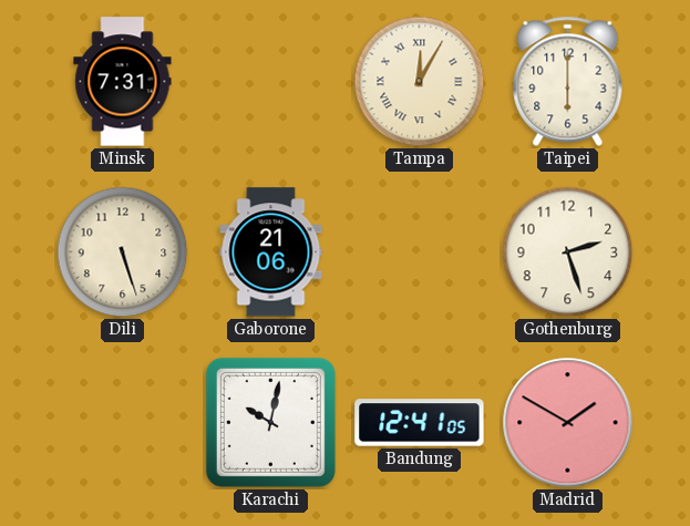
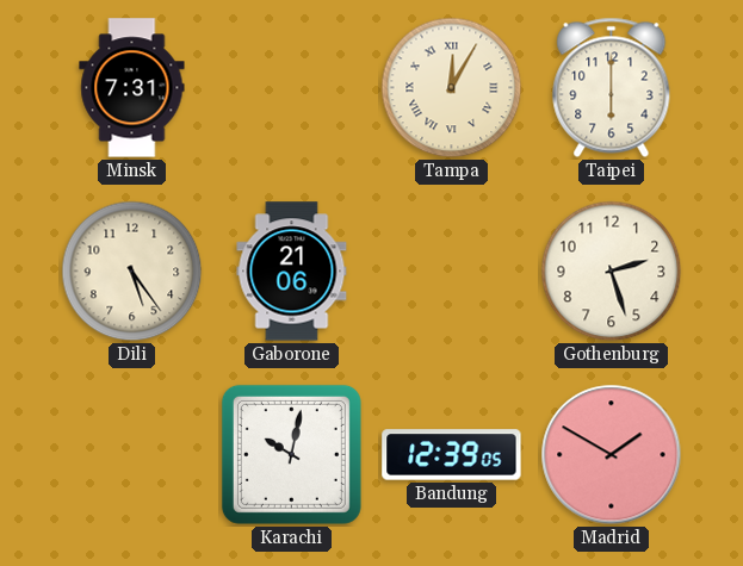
Dili: 5:27 -> 5:24 (132, 272)
Bandung: 12:41 -> 12:39 (452, 455)
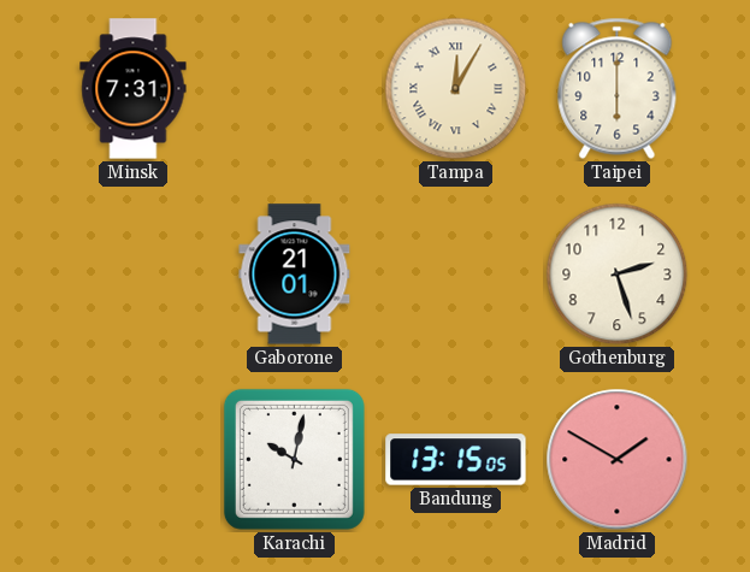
Dili: 5:24 -> none (132, 272)
Gaborone: 21:06 -> 21:01 (295, 275)
Bandung: 12:39 -> 13:15 (456, 460)
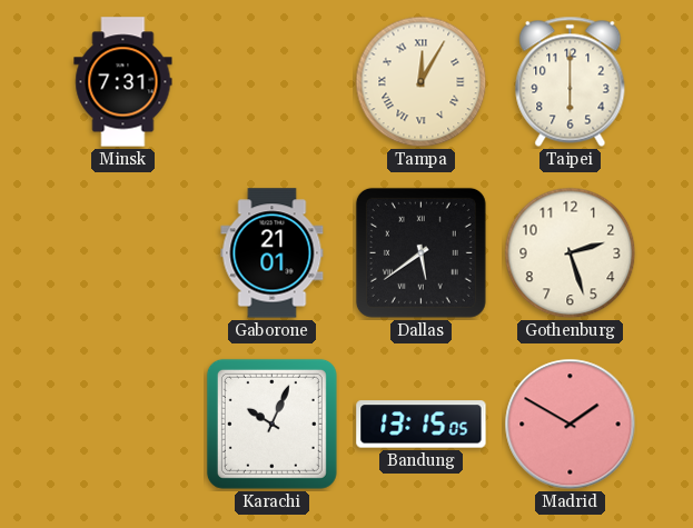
Dallas: none -> 5:39 (420, 252)
Karachi: 10:02 -> 10:04 (271, 424)
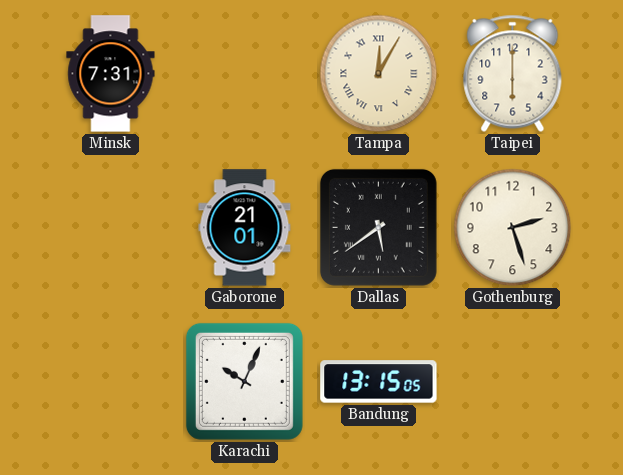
Madrid: 1:50 -> none (571, 425)
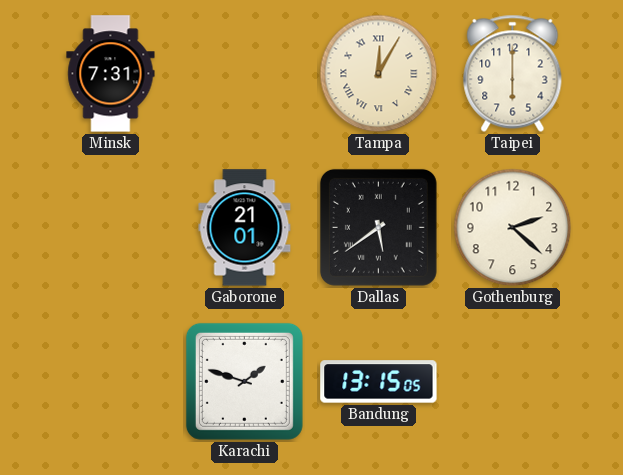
Gothenburg: 2:27 -> 2:22 (513, 228)
Karachi: 10:04 -> 1:48 (244, 381)
